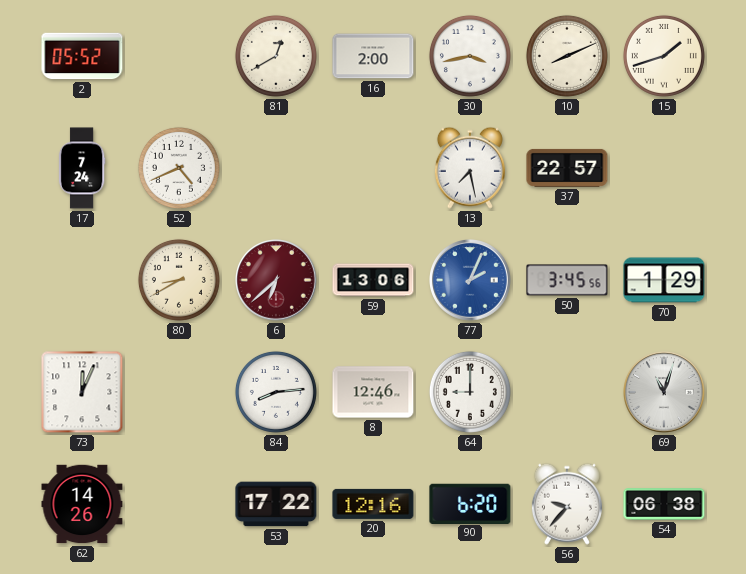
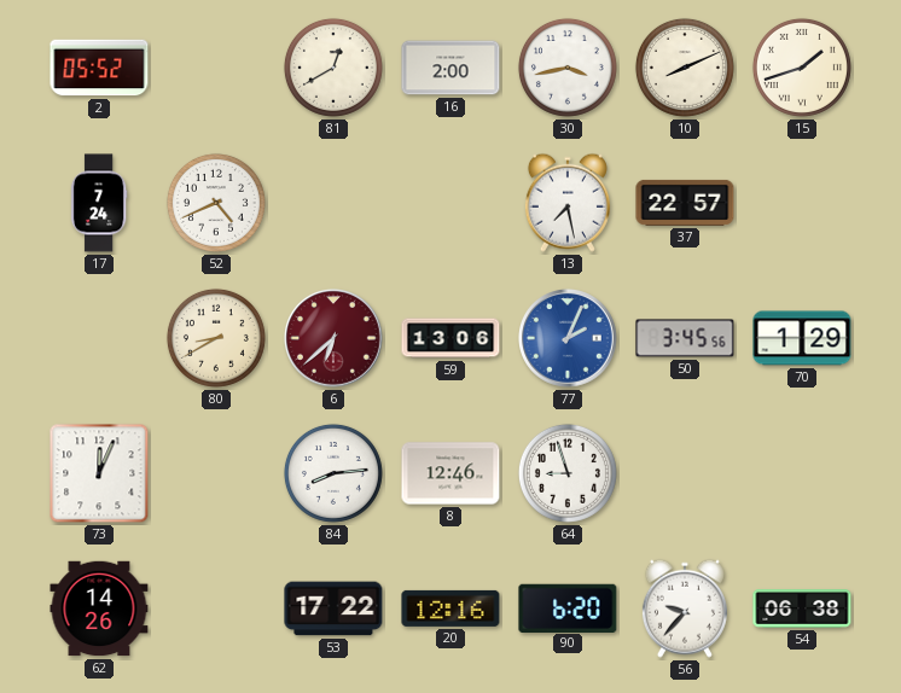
64: 9:00 -> 8:57 (568, 473)
69: 11:03 -> none (665, 393)
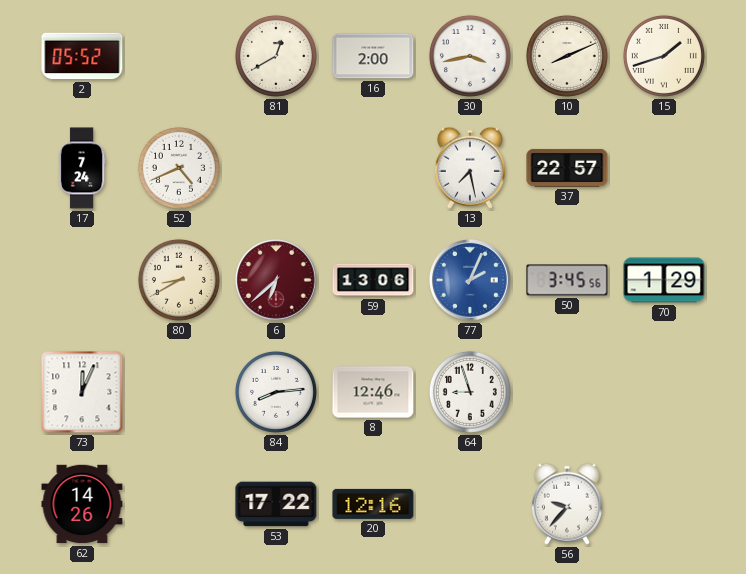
90: 6:20 -> none (568, 607)
54: 06:38 -> none (802, 608)
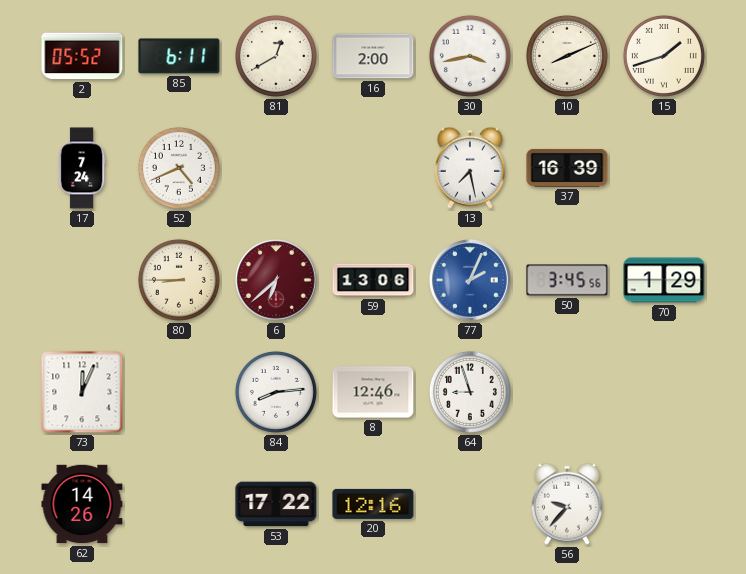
85: none -> 6:11 (179, 56)
37: 22:57 -> 16:39 (567, 168)
80: 8:40 -> 8:45 (179, 280)
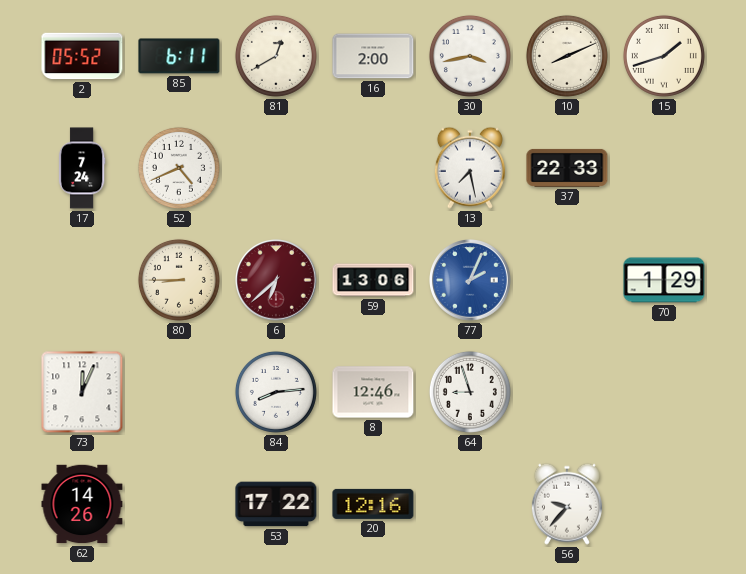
37: 16:39 -> 22:33 (567, 168)
50: 3:45 -> none (567, 280)
